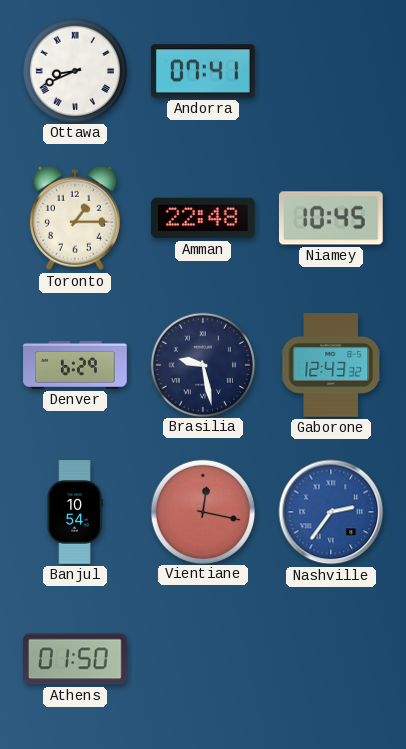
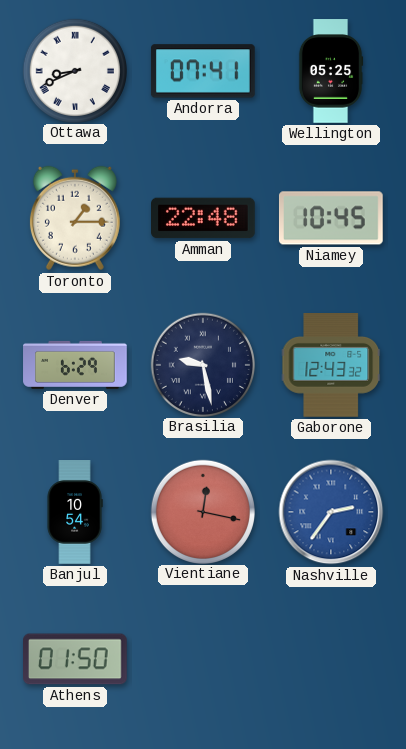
Wellington: none -> 05:25 (331, 71)
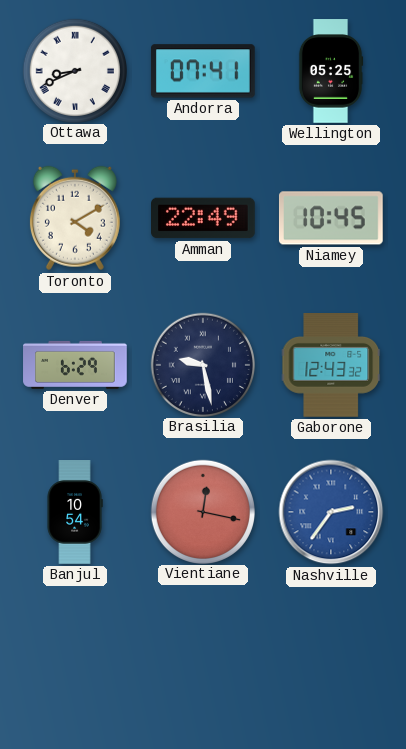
Toronto: 1:15 -> 4:10 (75, 218)
Amman: 22:48 -> 22:49 (204, 218)
Athens: 01:50 -> none (76, 659)
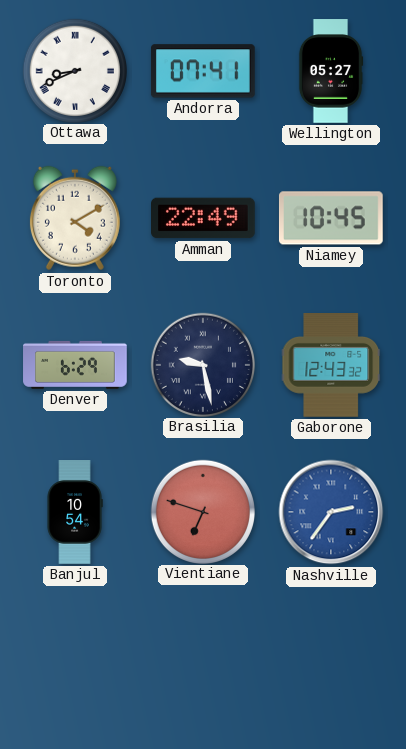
Wellington: 05:25 -> 05:27 (331, 71)
Vientiane: 12:17 -> 6:48 (202, 511)
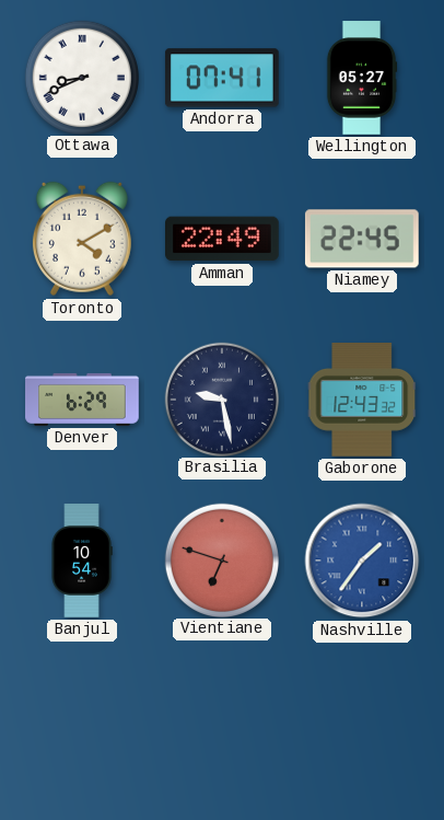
Niamey: 10:45 -> 22:45 (362, 239)
Nashville: 2:36 -> 1:36 (362, 561)
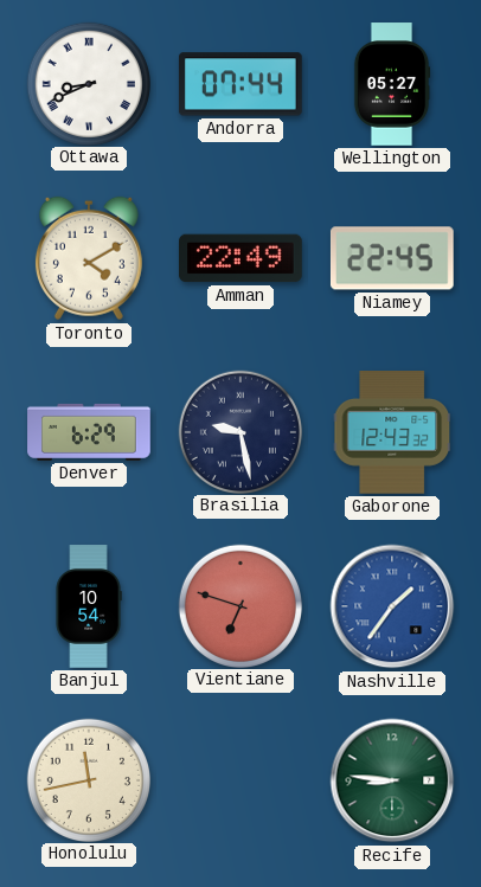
Andorra: 07:41 -> 07:44 (240, 84)
Honolulu: none -> 11:43 (88, 779)
Recife: none -> 8:46 (392, 780)
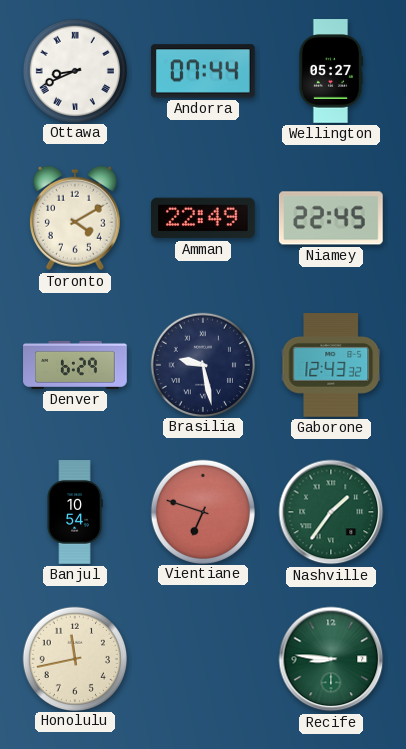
Nashville dial: blue -> green (331, 512)
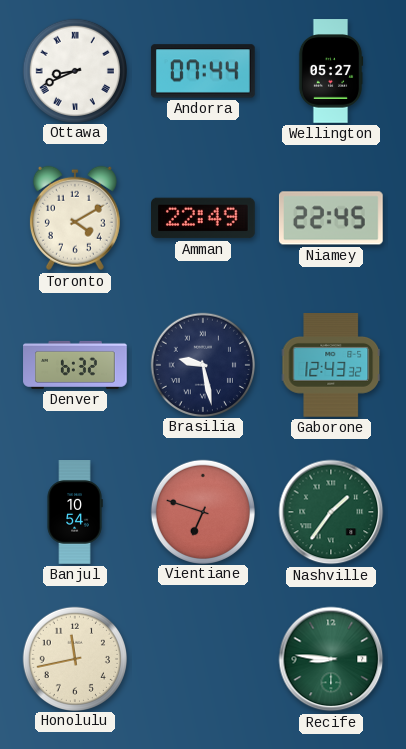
Denver: 6:29 -> 6:32 (75, 365)
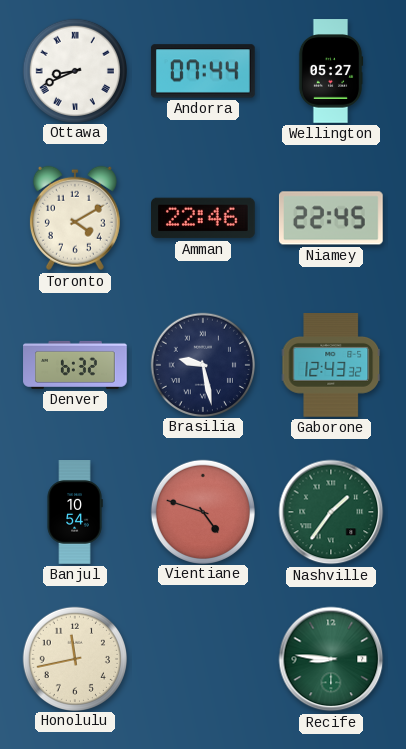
Amman: 22:49 -> 22:46 (204, 218)
Vientiane: 6:48 -> 4:48 (202, 511)
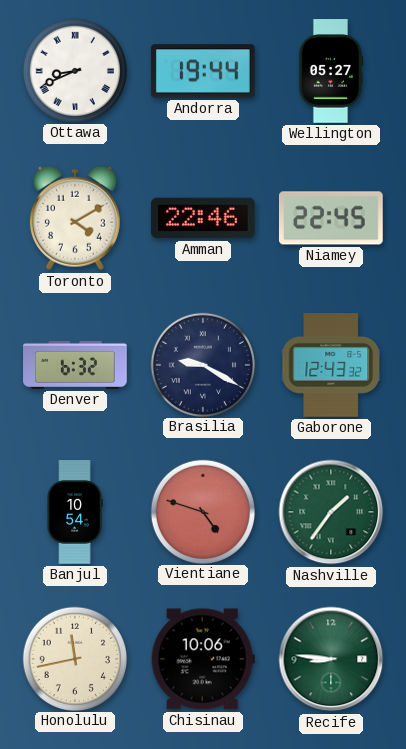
Andorra: 07:44 -> 19:44 (203, 71)
Brasilia: 9:28 -> 9:20 (202, 364)
Chisinau: none -> 10:06 (203, 659)
